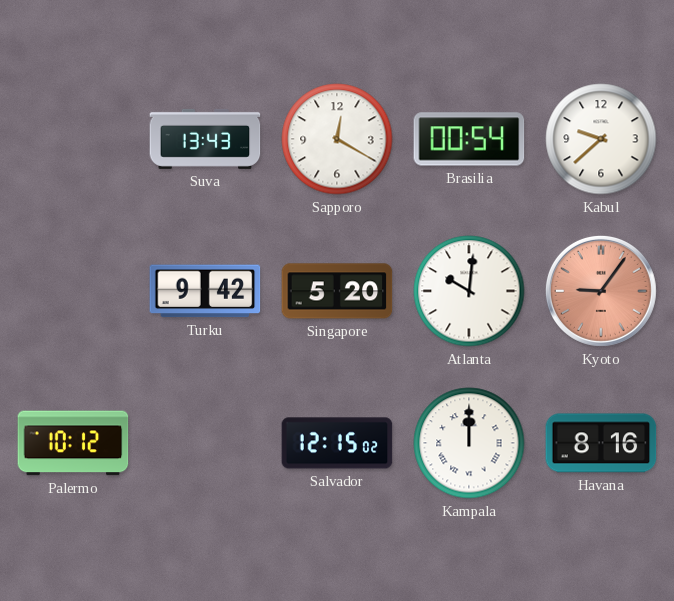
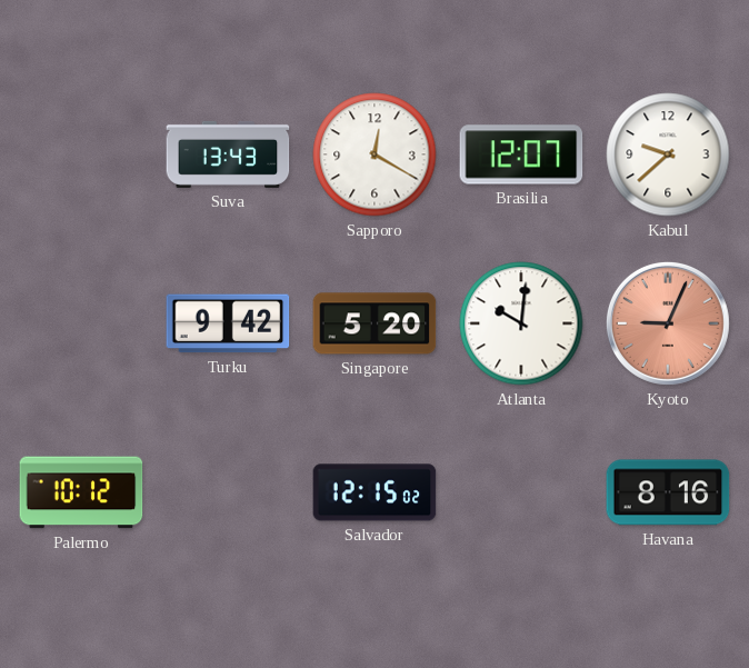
Brasilia: 00:54 -> 12:07 (521, 154)
Kyoto: 9:06 -> 9:04 (668, 323)
Kampala: 12:00 -> none (469, 443)
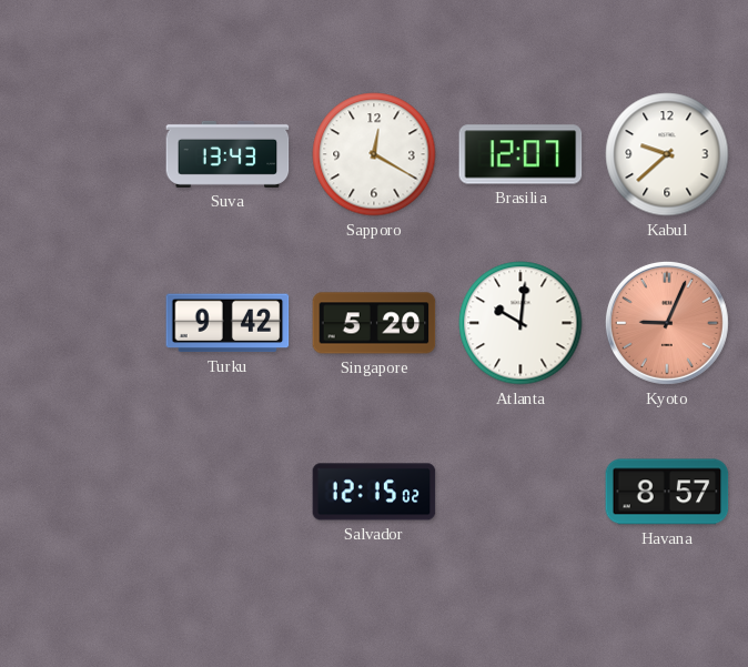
Palermo: 10:12 -> none (81, 492)
Havana: 8:16 -> 8:57 (667, 492)
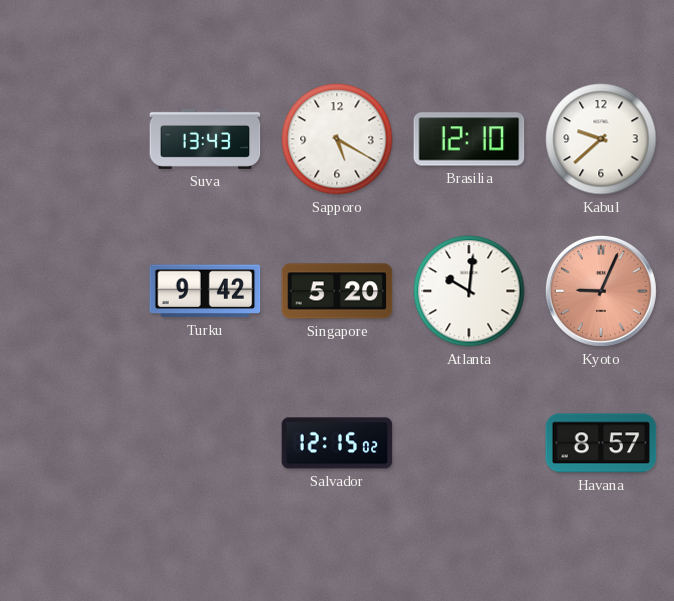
Sapporo: 12:20 -> 5:20 (337, 139)
Brasilia: 12:07 -> 12:10 (469, 139)
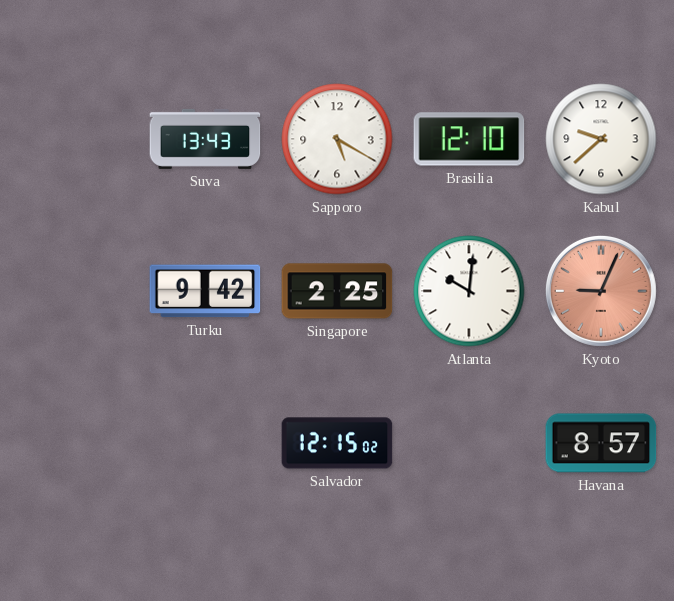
Singapore: 5:20 -> 2:25 (337, 291)
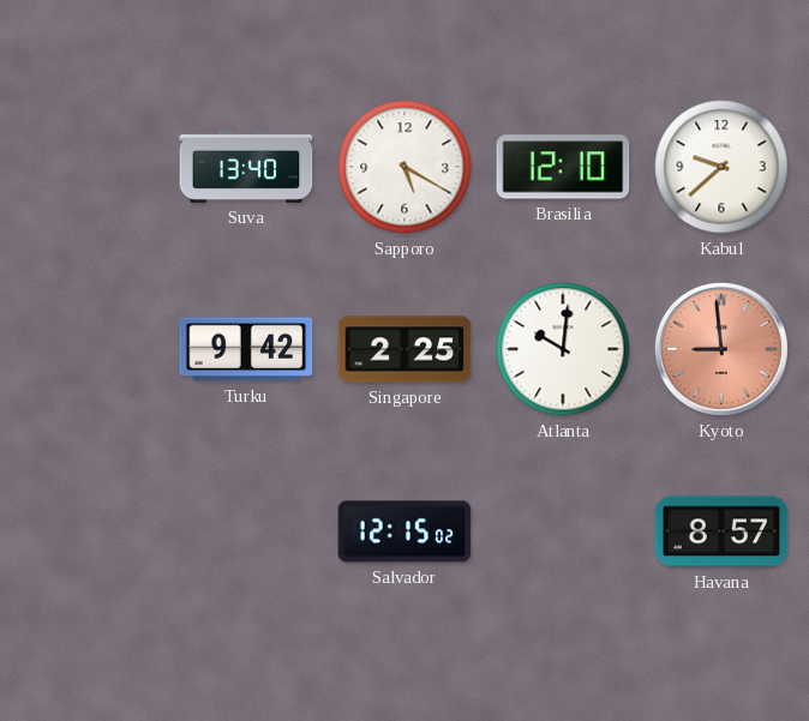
Suva: 13:43 -> 13:40 (246, 167)
Kyoto: 9:04 -> 8:59 (721, 349)
